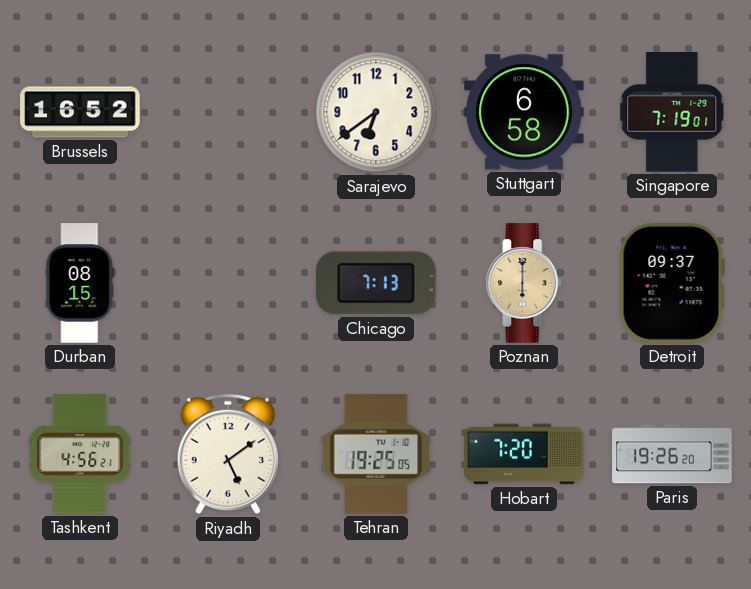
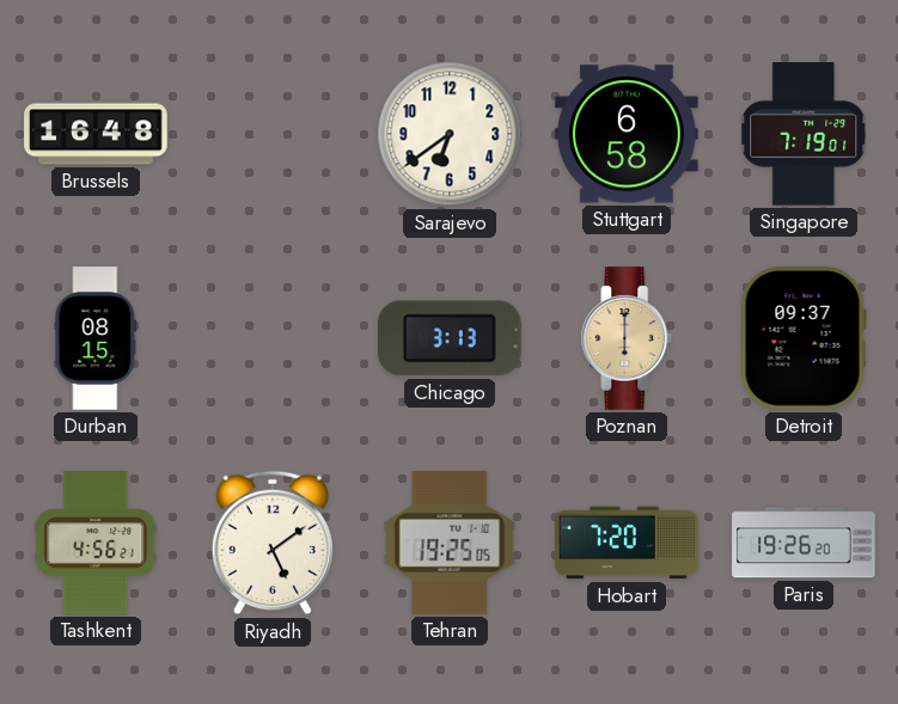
Brussels: 16:52 -> 16:48 (96, 134)
Chicago: 7:13 -> 3:13 (450, 338)
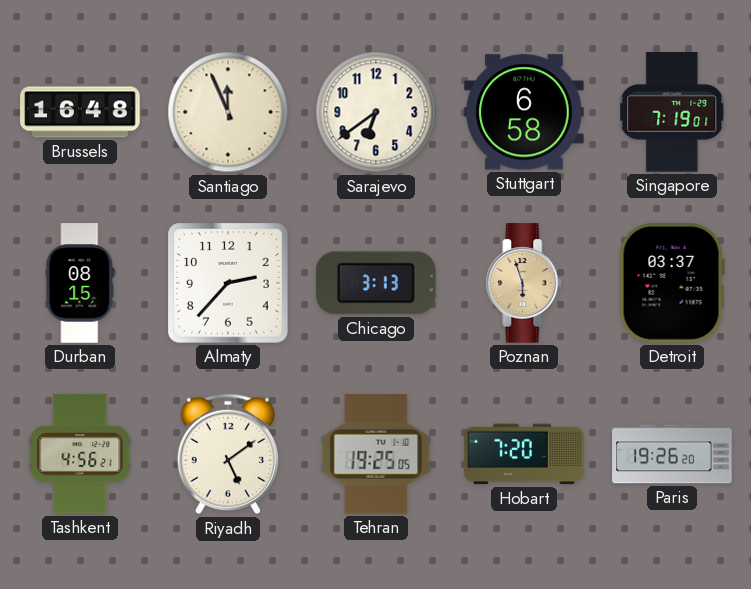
Santiago: none -> 11:56 (228, 112)
Almaty: none -> 2:37 (228, 283)
Poznan: 6:00 -> 5:57 (524, 283)
Detroit: 09:37 -> 03:37 (672, 284)
